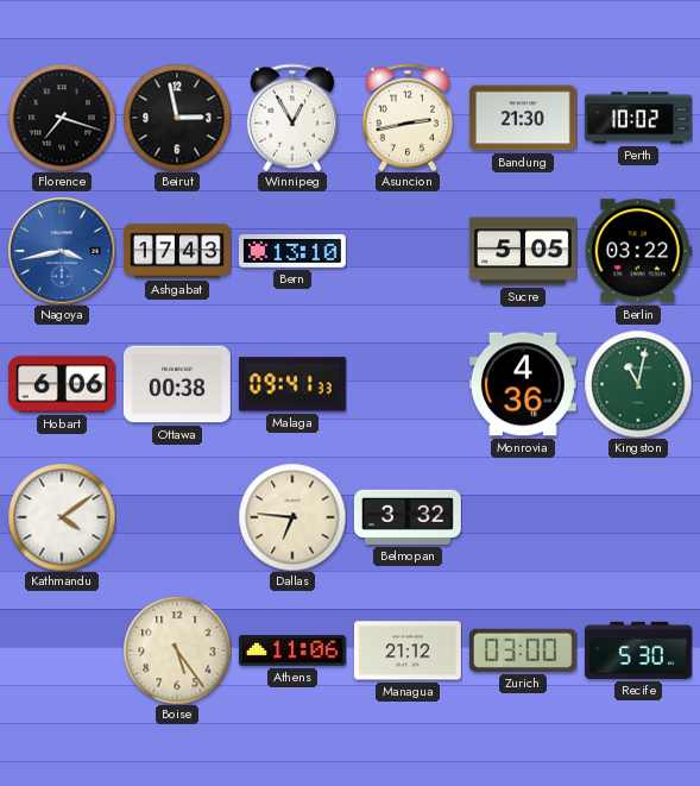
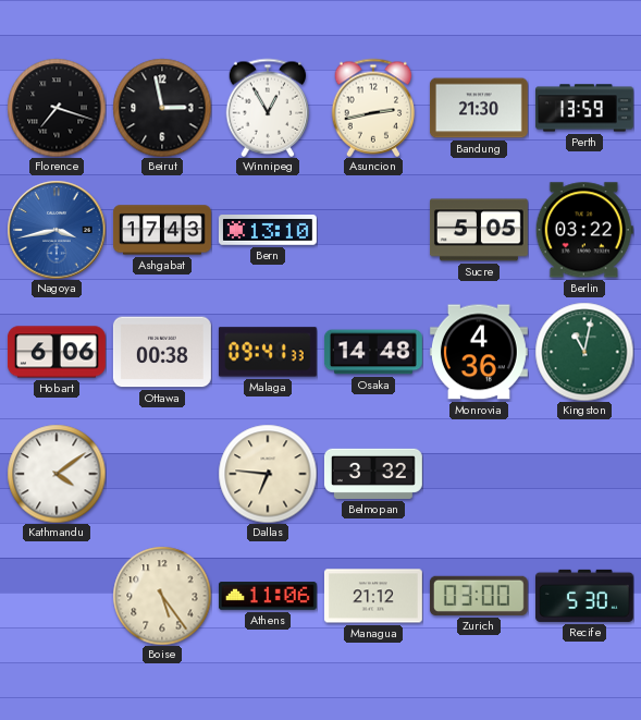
Perth: 10:02 -> 13:59 (584, 108)
Osaka: none -> 14:48 (373, 352)
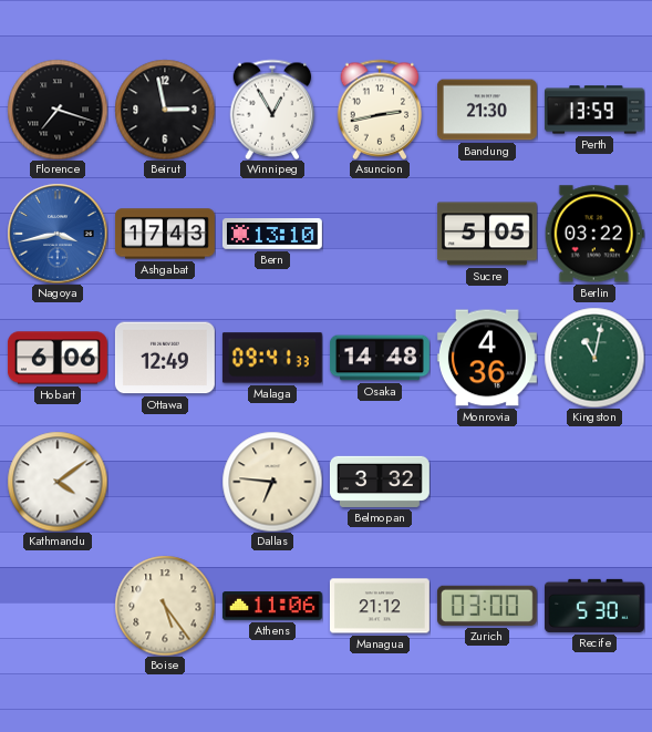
Ottawa: 00:38 -> 12:49 (165, 358)
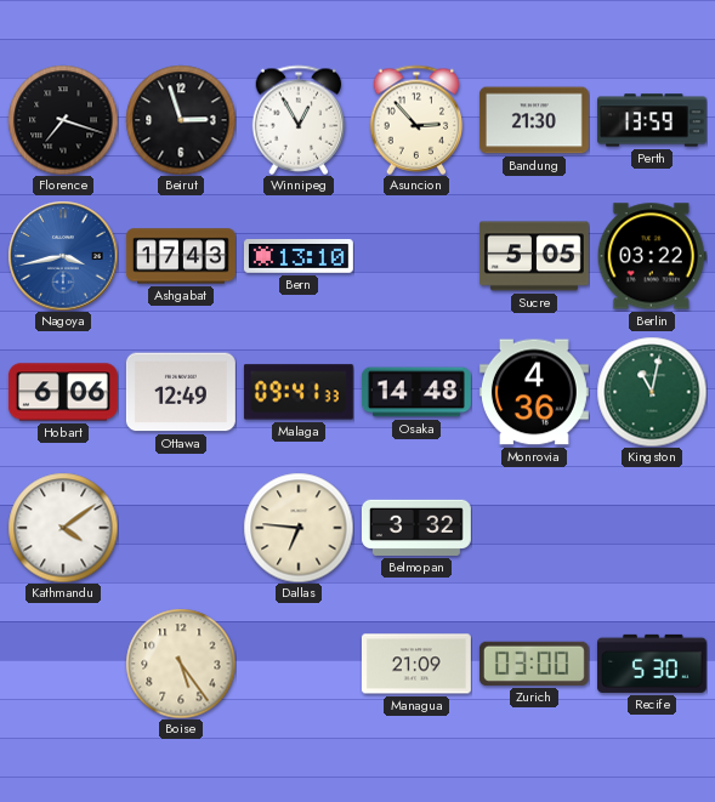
Beirut: 2:58 -> 2:57 (181, 120)
Asuncion: 2:43 -> 2:53 (416, 120)
Athens: 11:06 -> none (272, 606)
Managua: 21:12 -> 21:09 (416, 664)
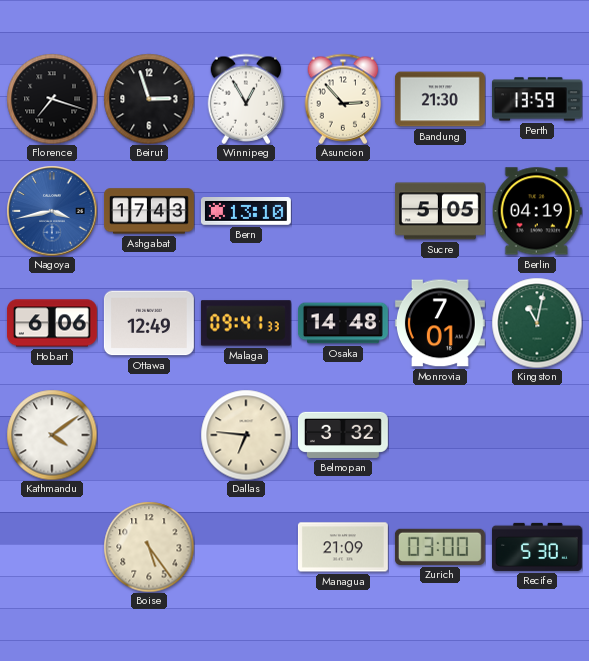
Berlin: 03:22 -> 04:19 (537, 211)
Monrovia: 4:36 -> 7:01 (440, 323)
